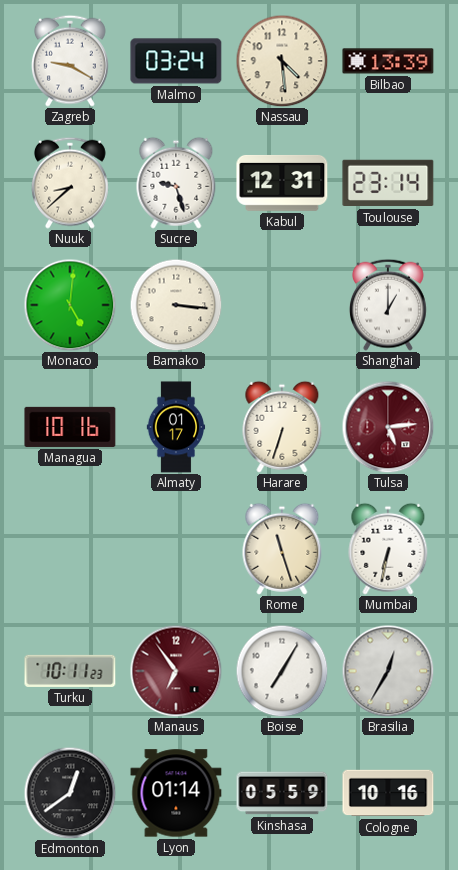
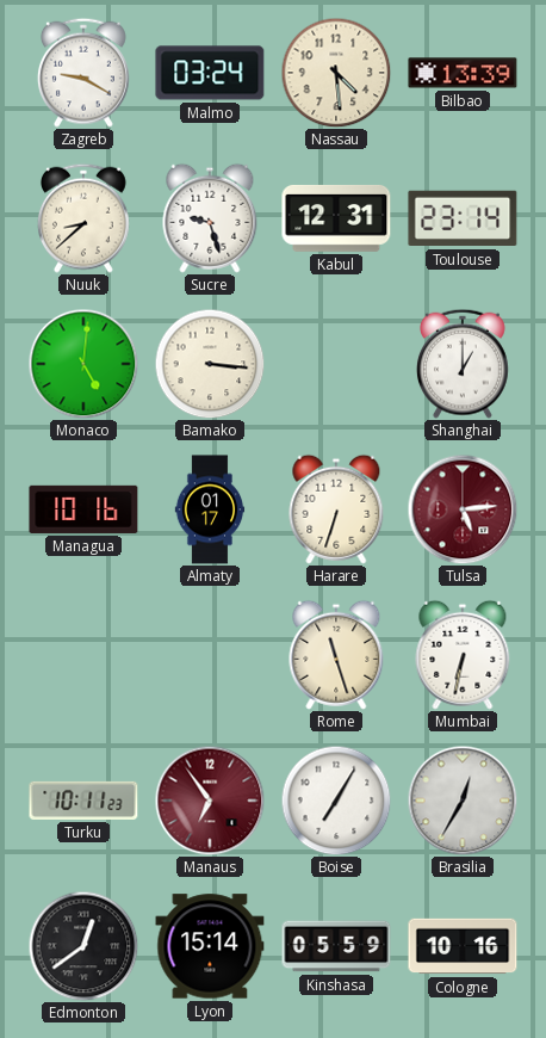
Lyon: 01:14 -> 15:14 (210, 946)
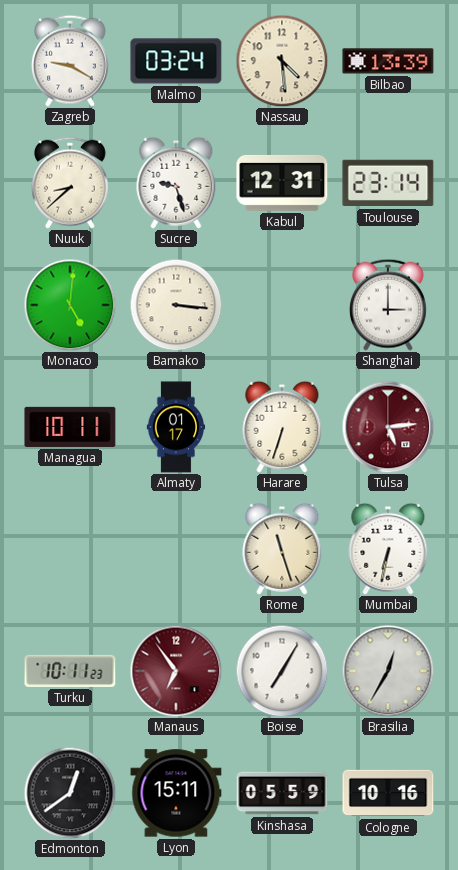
Shanghai: 1:00 -> 3:00 (388, 305)
Managua: 10:16 -> 10:11 (70, 427)
Lyon: 15:14 -> 15:11 (176, 793)
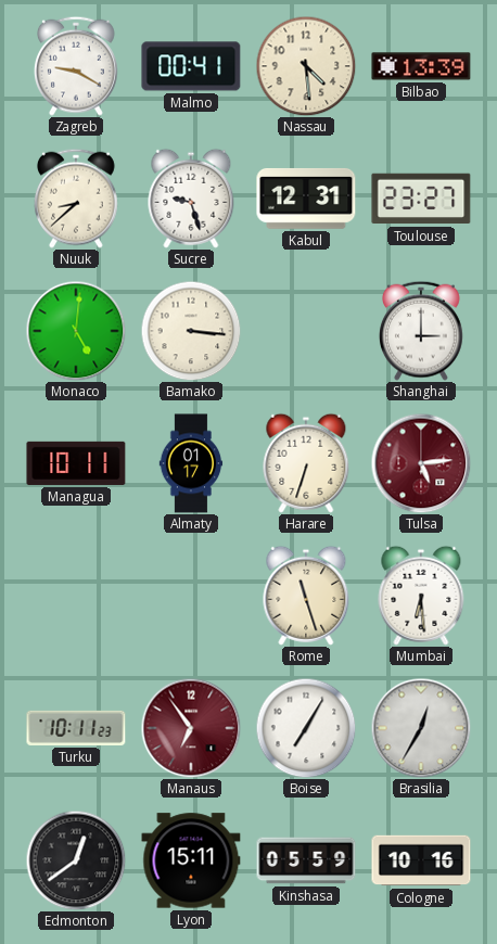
Malmo: 03:24 -> 00:41 (191, 66)
Toulouse: 23:14 -> 23:27 (421, 199)
Mumbai: 6:32 -> 6:29 (421, 596)
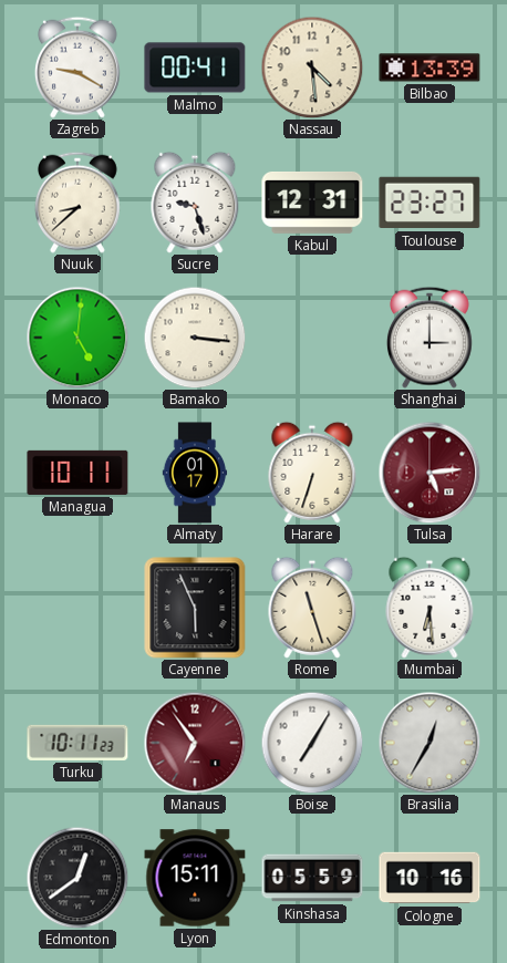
Cayenne: none -> 5:56 (195, 608)
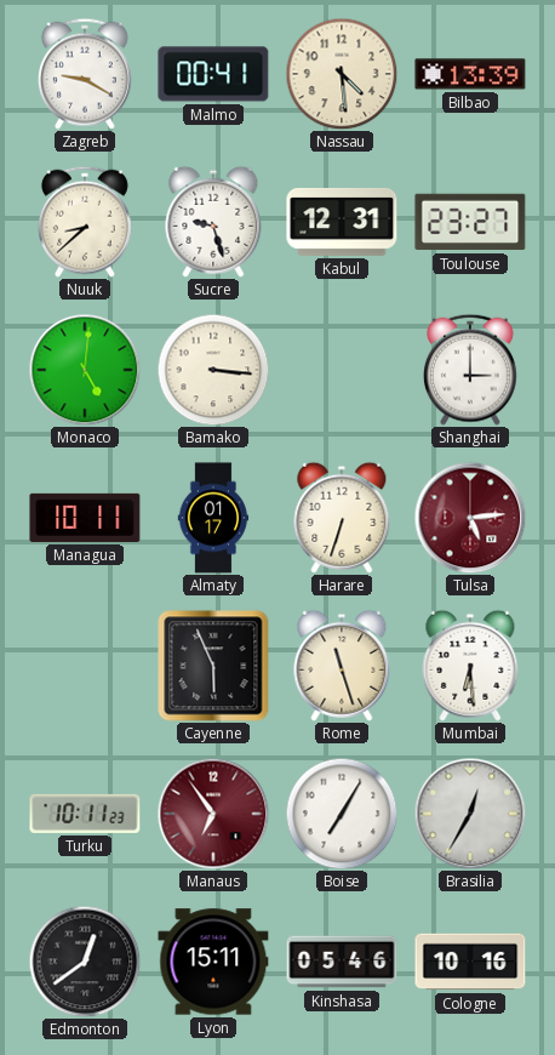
Kinshasa: 05:59 -> 05:46 (342, 962)
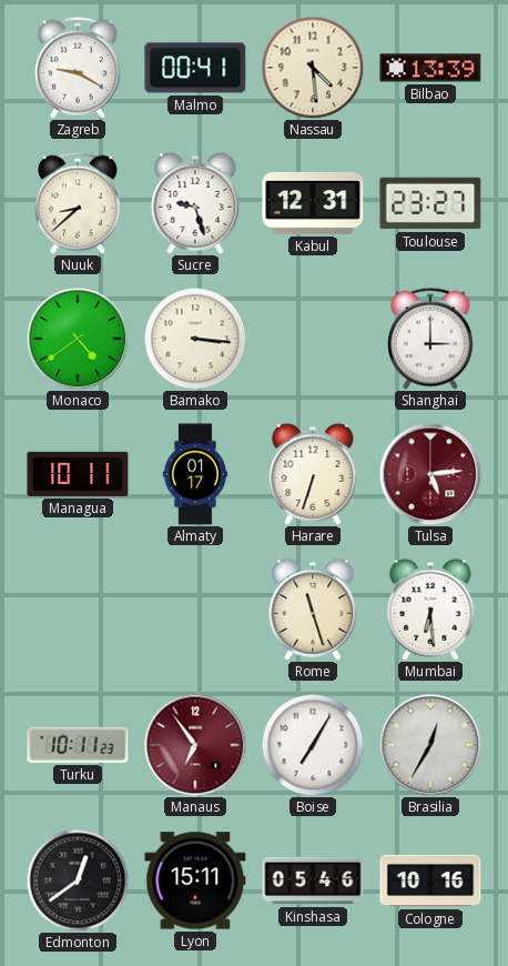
Monaco: 5:01 -> 4:39 (78, 339)
Cayenne: 5:56 -> none (213, 666)
